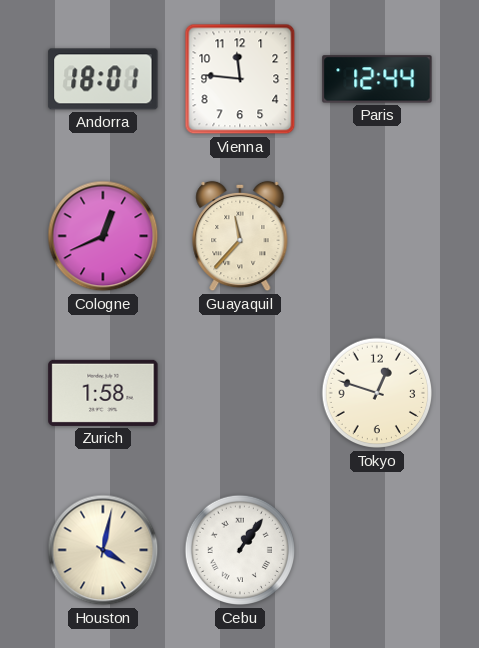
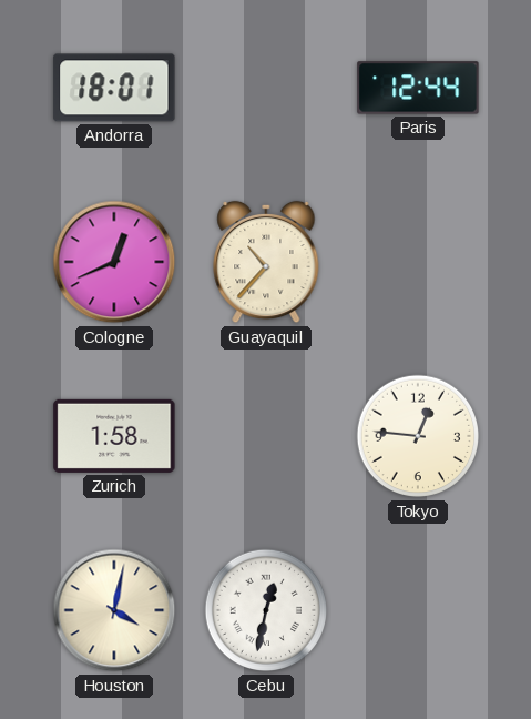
Vienna: 11:46 -> none (240, 79)
Guayaquil: 11:37 -> 10:37 (266, 262)
Tokyo: 12:48 -> 12:46 (418, 436)
Cebu: 1:06 -> 12:32 (266, 610)
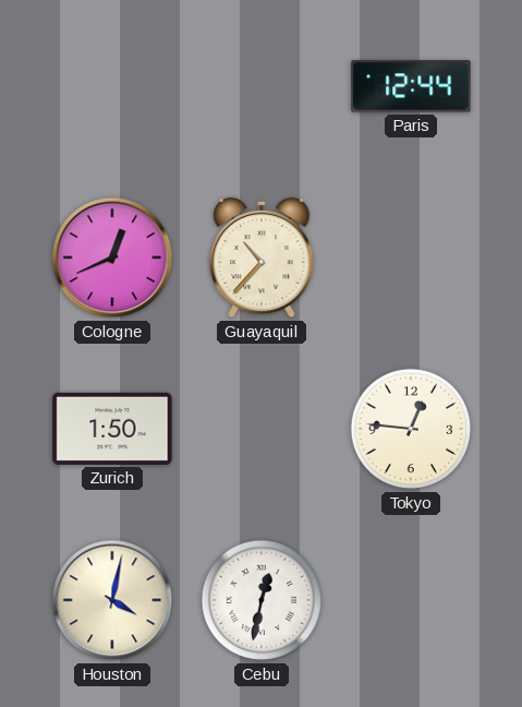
Andorra: 18:01 -> none (114, 88)
Zurich: 1:58 -> 1:50 (112, 429)
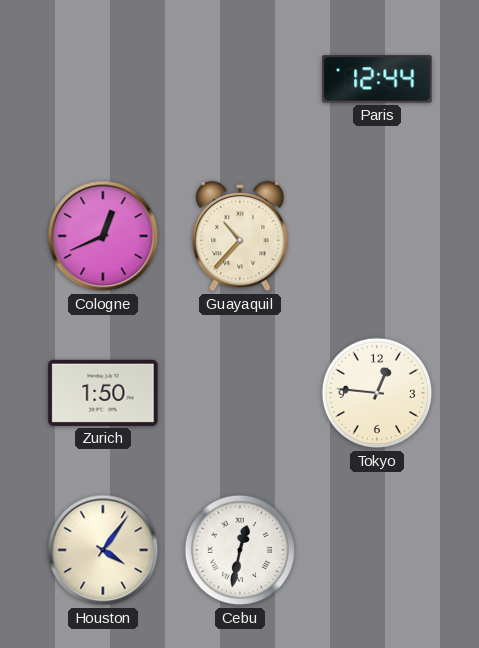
Houston: 4:02 -> 4:06 (103, 550)
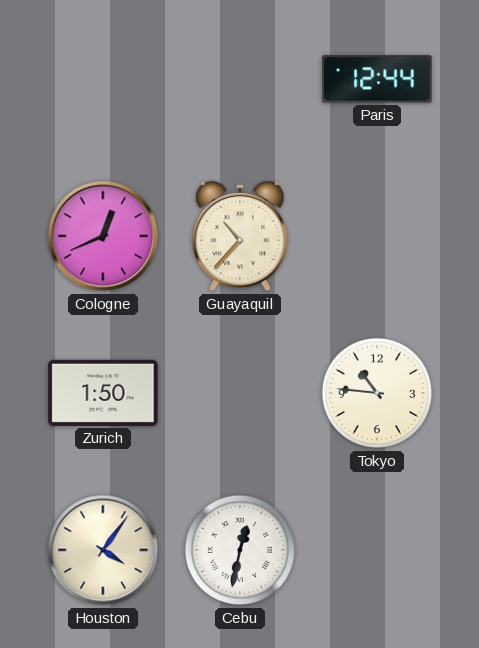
Tokyo: 12:46 -> 10:46 (377, 393)
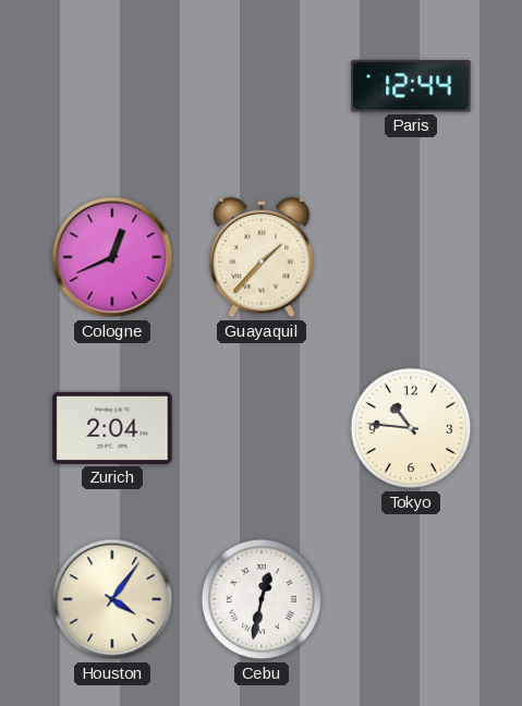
Guayaquil: 10:37 -> 1:37 (262, 257)
Zurich: 1:50 -> 2:04 (112, 428)
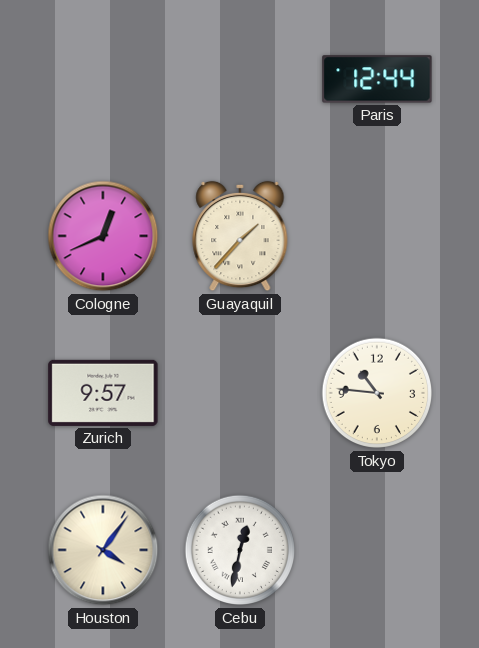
Zurich: 2:04 -> 9:57 (103, 393)
